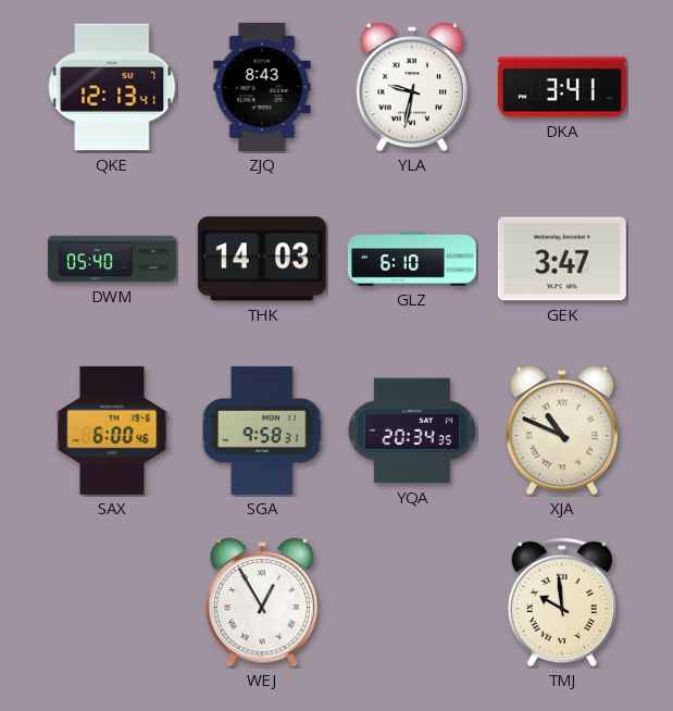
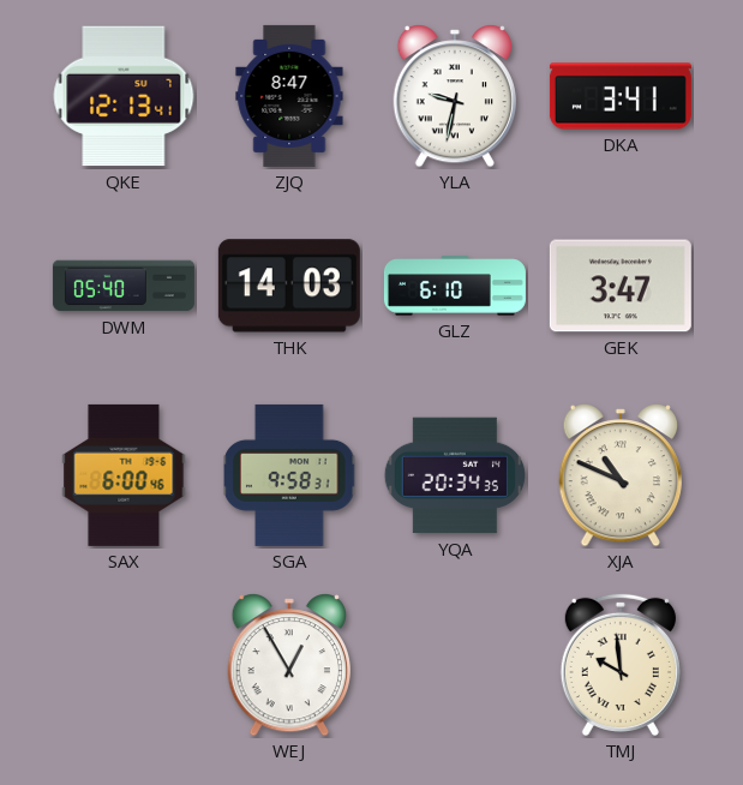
ZJQ: 8:43 -> 8:47 (289, 96)
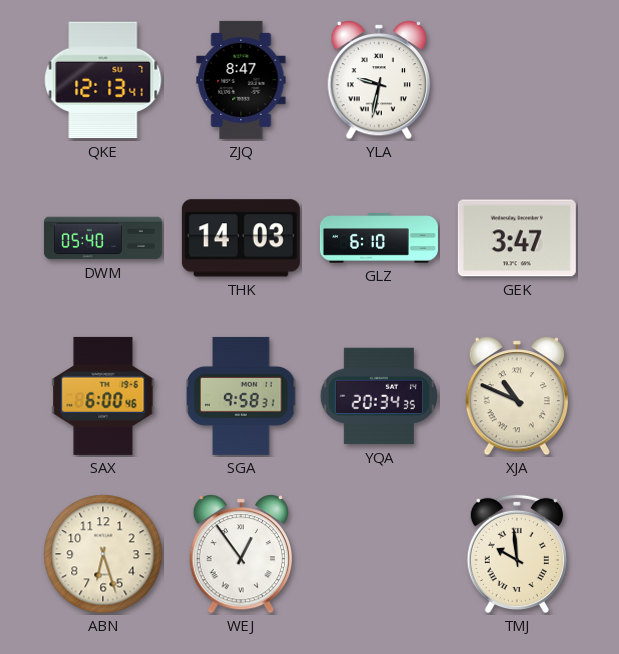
DKA: 3:41 -> none (621, 96)
ABN: none -> 6:27 (103, 554)
WEJ: 12:55 -> 12:54 (240, 555)
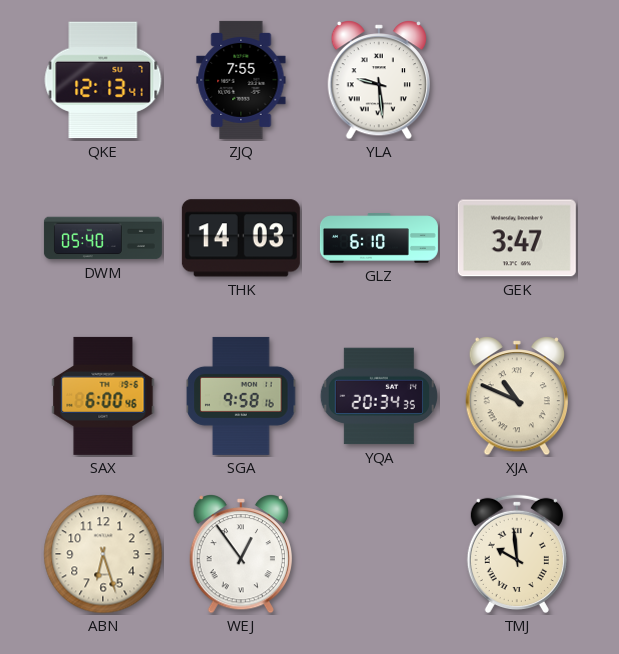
ZJQ: 8:47 -> 7:55 (241, 80)
YLA: 9:32 -> 9:29 (378, 81)
SGA: 9:58:31 -> 9:58:16 (241, 396)
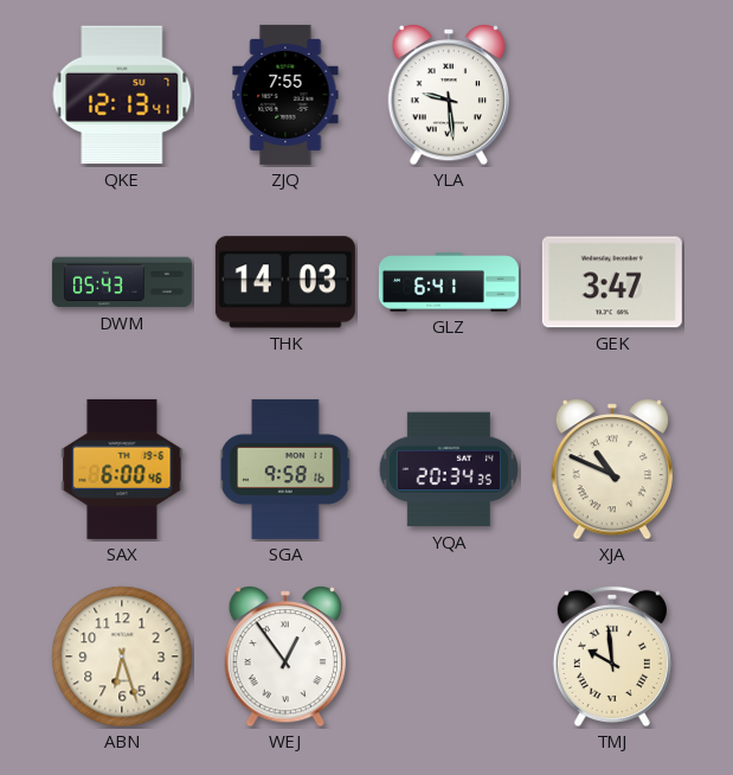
DWM: 05:40 -> 05:43 (122, 282)
GLZ: 6:10 -> 6:41 (449, 282)
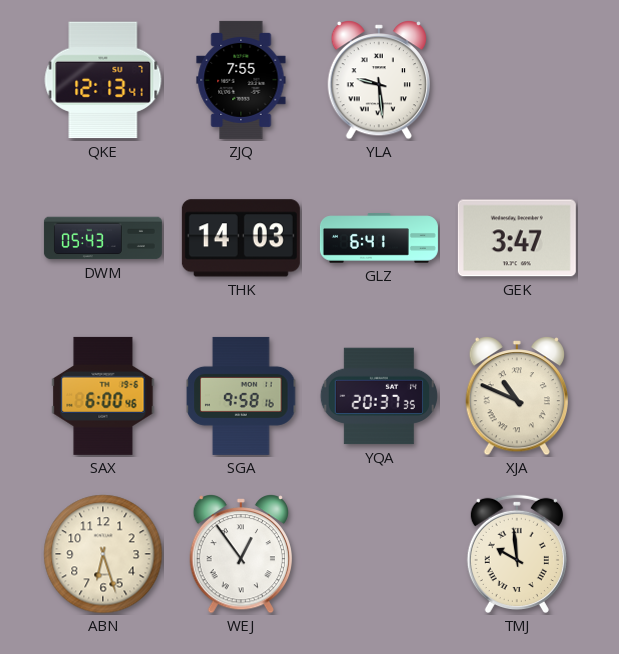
YQA: 20:34 -> 20:37 (379, 396)
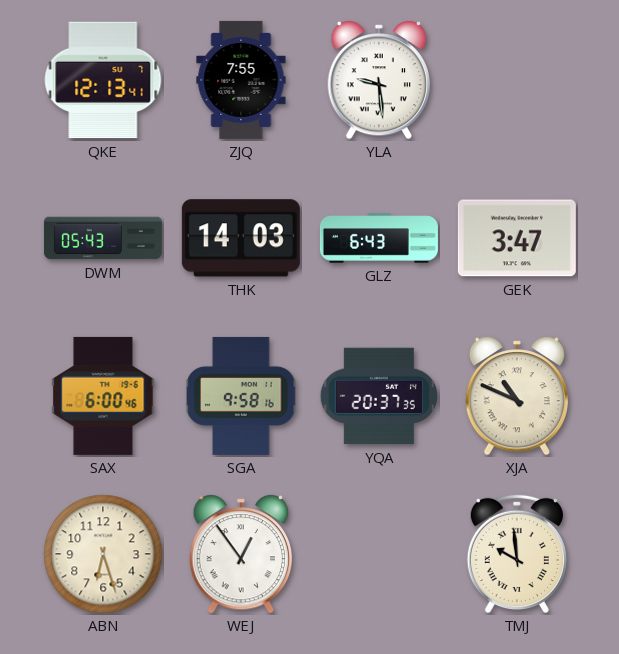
GLZ: 6:41 -> 6:43 (379, 238)
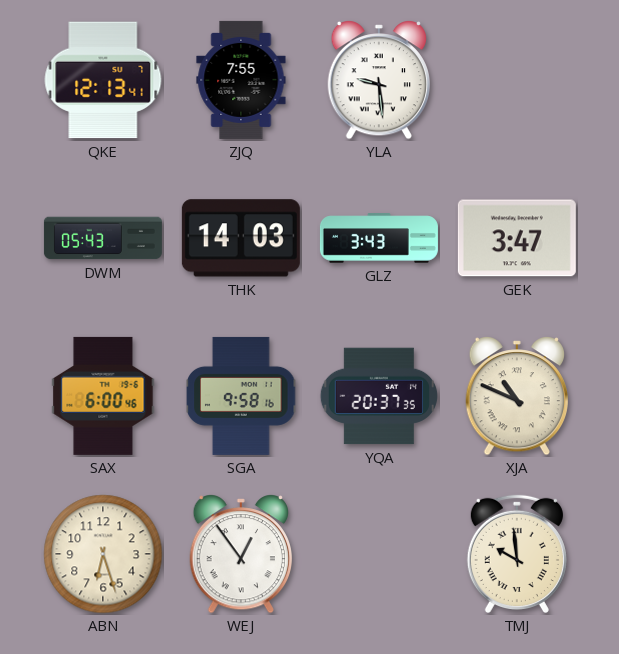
GLZ: 6:43 -> 3:43 (379, 238)
